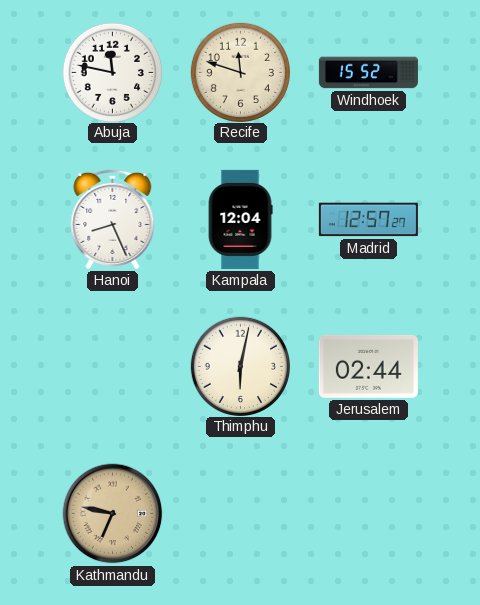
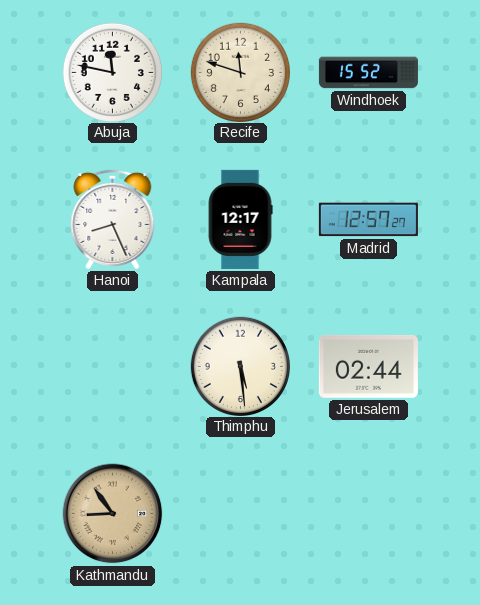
Kampala: 12:04 -> 12:17 (240, 219)
Thimphu: 6:02 -> 5:29 (240, 366)
Kathmandu: 6:47 -> 8:54 (113, 514)
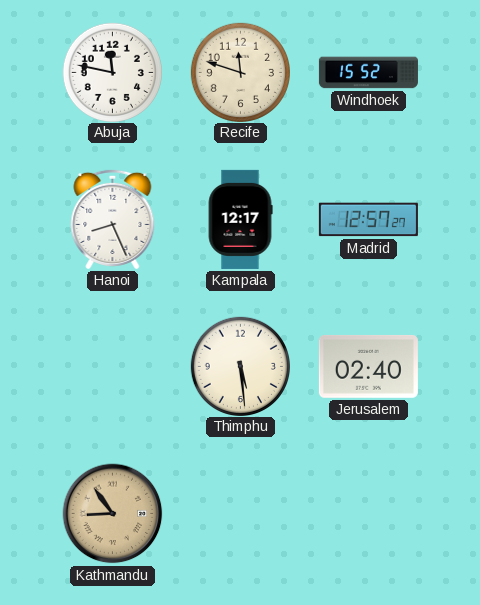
Jerusalem: 02:44 -> 02:40 (368, 366)
